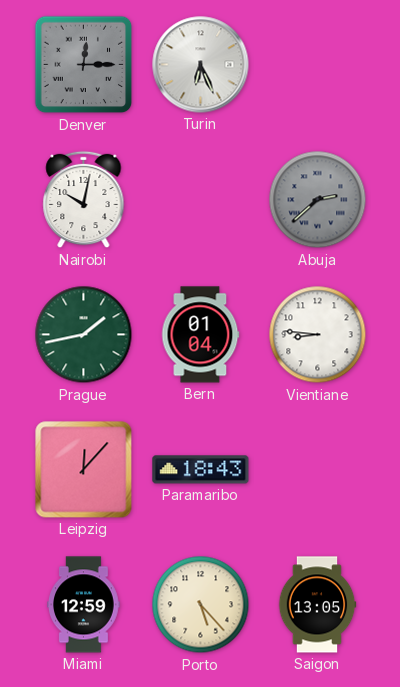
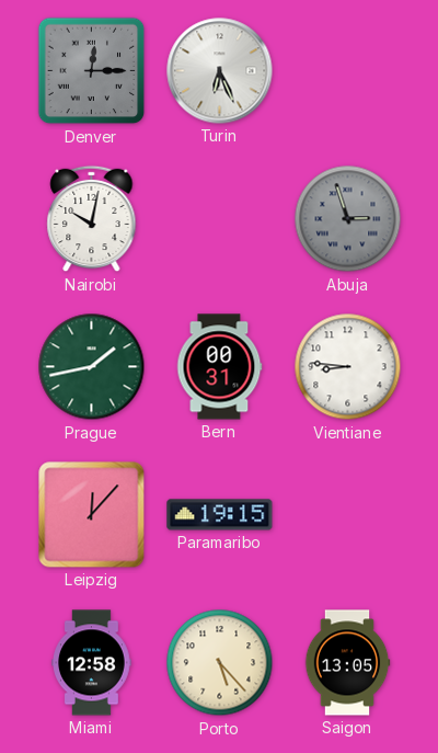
Abuja: 2:38 -> 2:57 (348, 219)
Bern: 01:04 -> 00:31 (219, 367)
Paramaribo: 18:43 -> 19:15 (220, 515)
Miami: 12:59 -> 12:58 (92, 663)
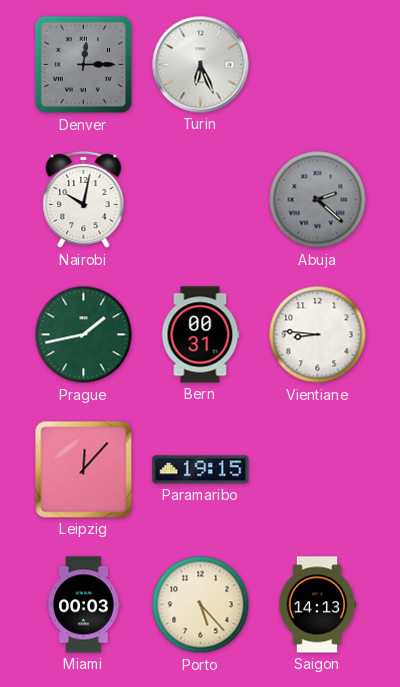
Abuja: 2:57 -> 2:22 (318, 200)
Miami: 12:58 -> 00:03 (84, 605)
Saigon: 13:05 -> 14:13 (317, 605)
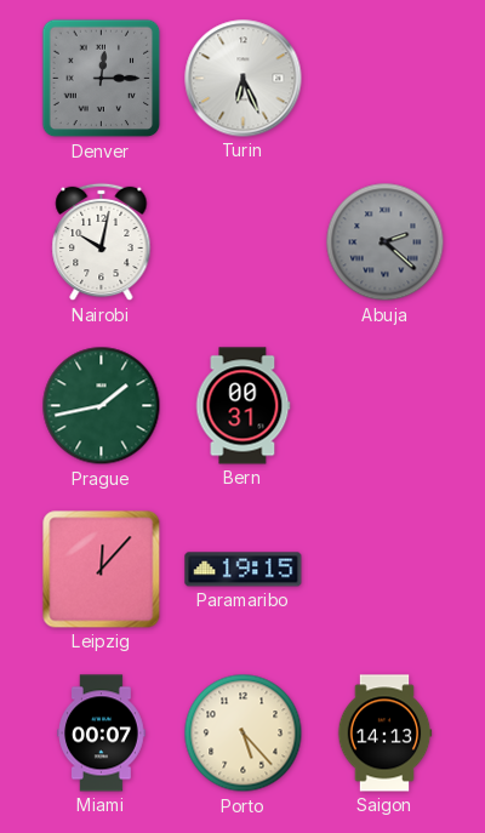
Vientiane: 8:46 -> none (318, 335)
Miami: 00:03 -> 00:07 (102, 734)
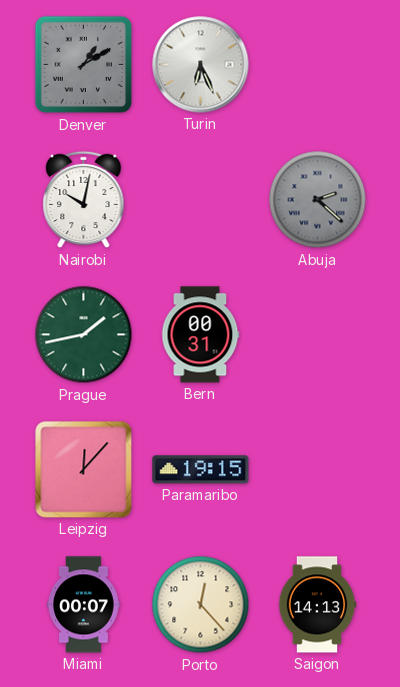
Denver: 12:15 -> 1:10 (84, 65)
Porto: 5:23 -> 12:23 (201, 605)
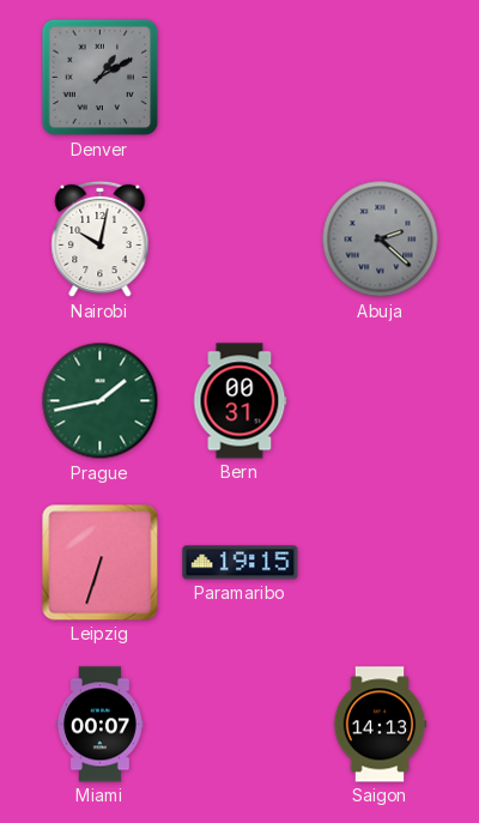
Turin: 6:26 -> none (201, 65)
Leipzig: 12:07 -> 6:33 (101, 563)
Porto: 12:23 -> none (201, 605)
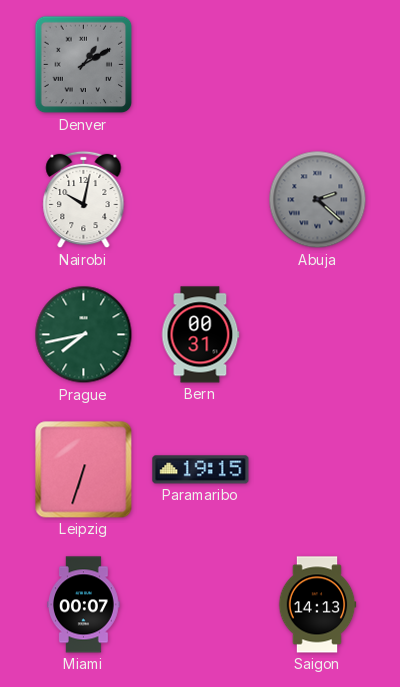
Prague: 1:43 -> 7:43 (84, 335)
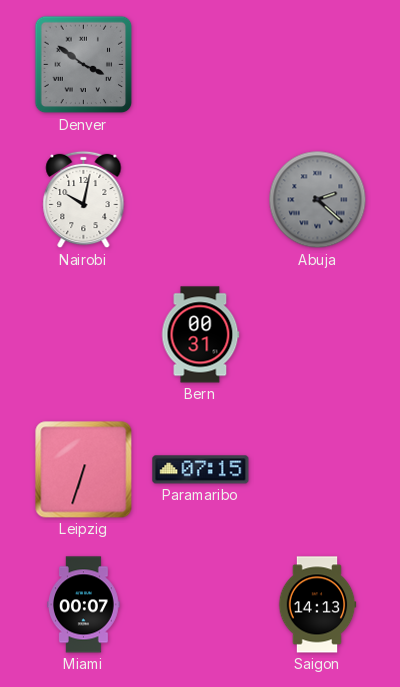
Denver: 1:10 -> 3:51 (84, 65)
Prague: 7:43 -> none (84, 335)
Paramaribo: 19:15 -> 07:15 (201, 470)
